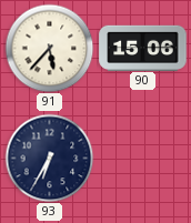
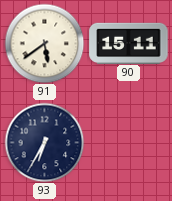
91: 5:37 -> 5:39 (44, 43)
90: 15:06 -> 15:11 (129, 43)
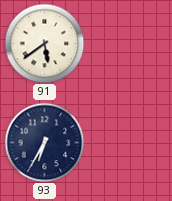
90: 15:11 -> none (129, 43)
